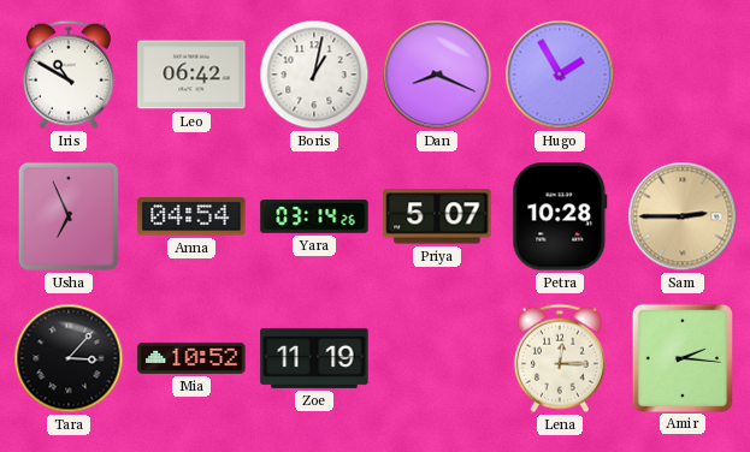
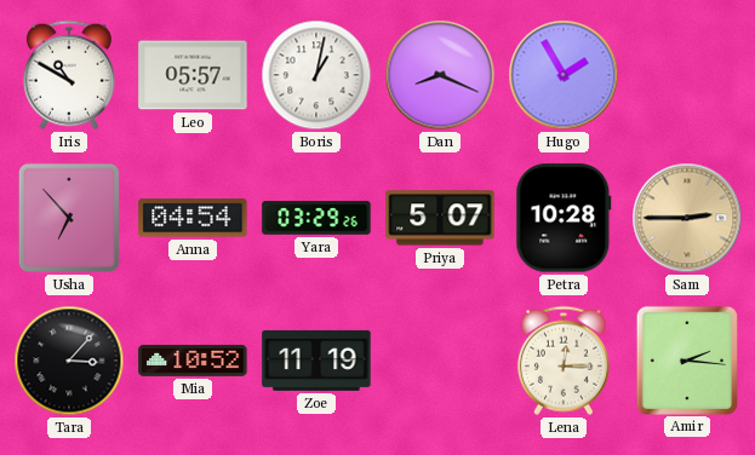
Leo: 06:42 -> 05:57 (193, 75)
Usha: 6:56 -> 6:53 (69, 218)
Yara: 03:14 -> 03:29 (316, 218)
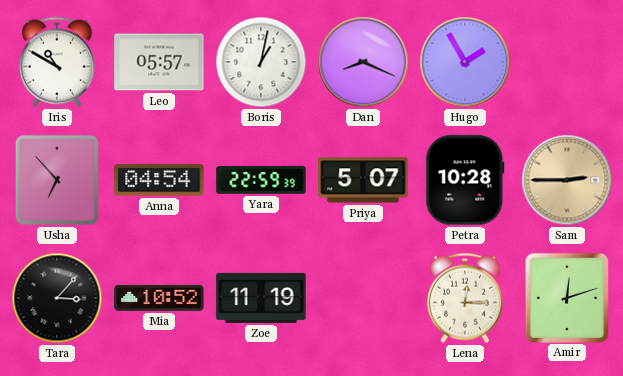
Yara: 03:29 -> 22:59 (261, 180)
Amir: 2:16 -> 12:12 (566, 297)
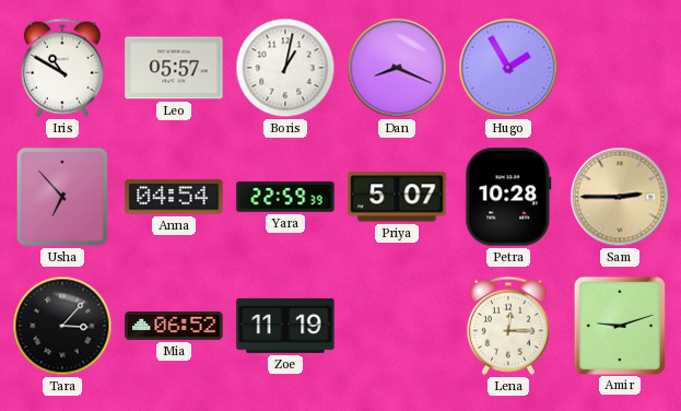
Mia: 10:52 -> 06:52 (174, 326)
Amir: 12:12 -> 9:12 (619, 325)
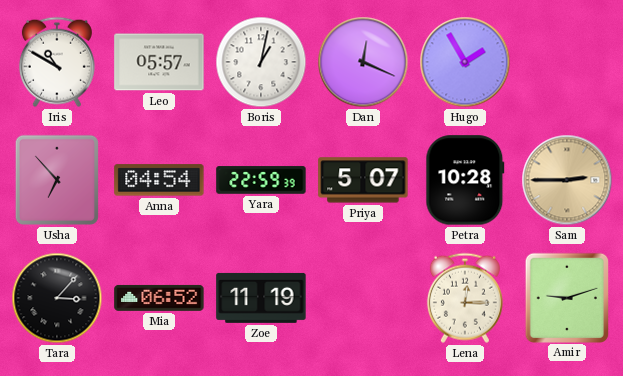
Dan: 8:19 -> 12:19 (363, 62)
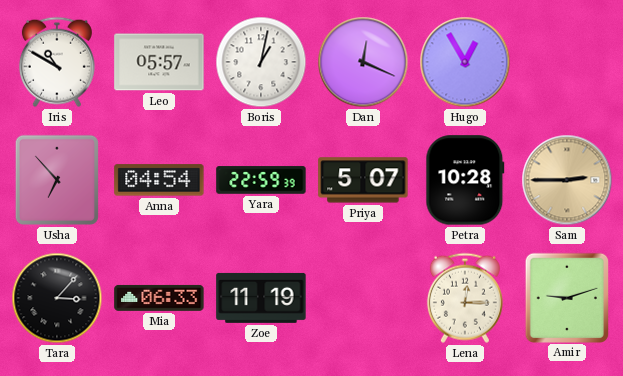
Hugo: 1:55 -> 12:55 (465, 62)
Mia: 06:52 -> 06:33 (159, 298)
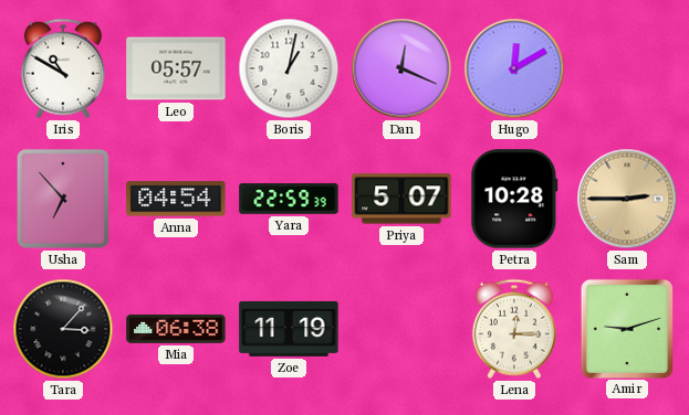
Hugo: 12:55 -> 12:10 (514, 68)
Mia: 06:33 -> 06:38 (176, 329)
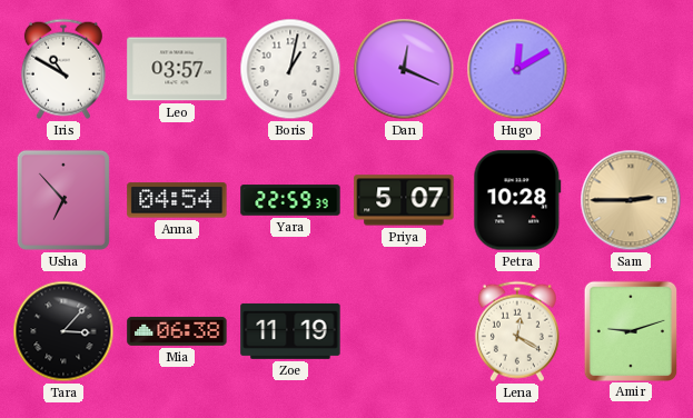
Leo: 05:57 -> 03:57 (177, 69)
Lena: 12:15 -> 12:20 (517, 331)
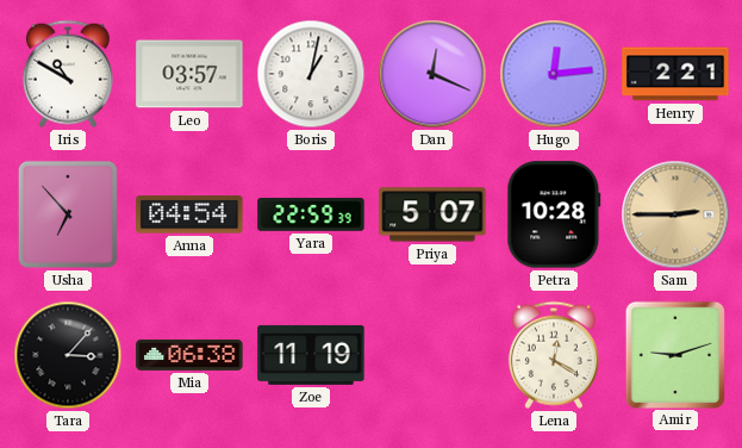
Hugo: 12:10 -> 12:14 (554, 74)
Henry: none -> 2:21 (675, 74)
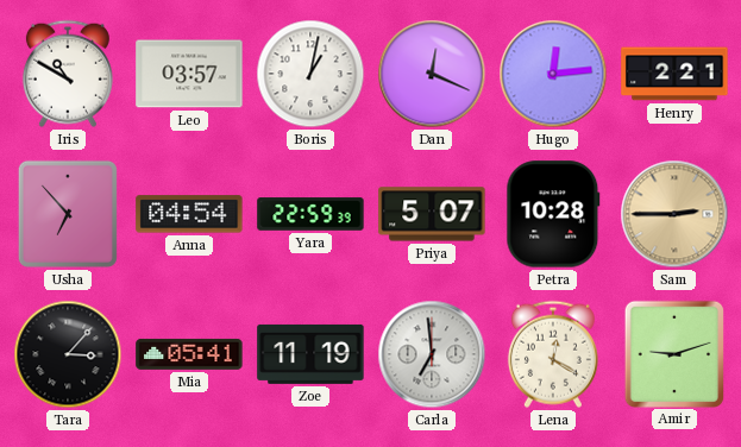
Mia: 06:38 -> 05:41 (189, 354)
Carla: none -> 6:59 (432, 354)
